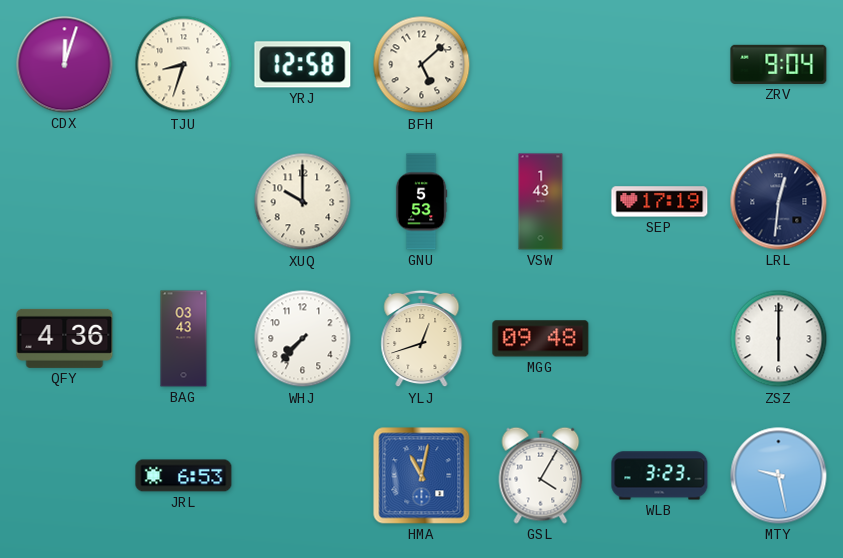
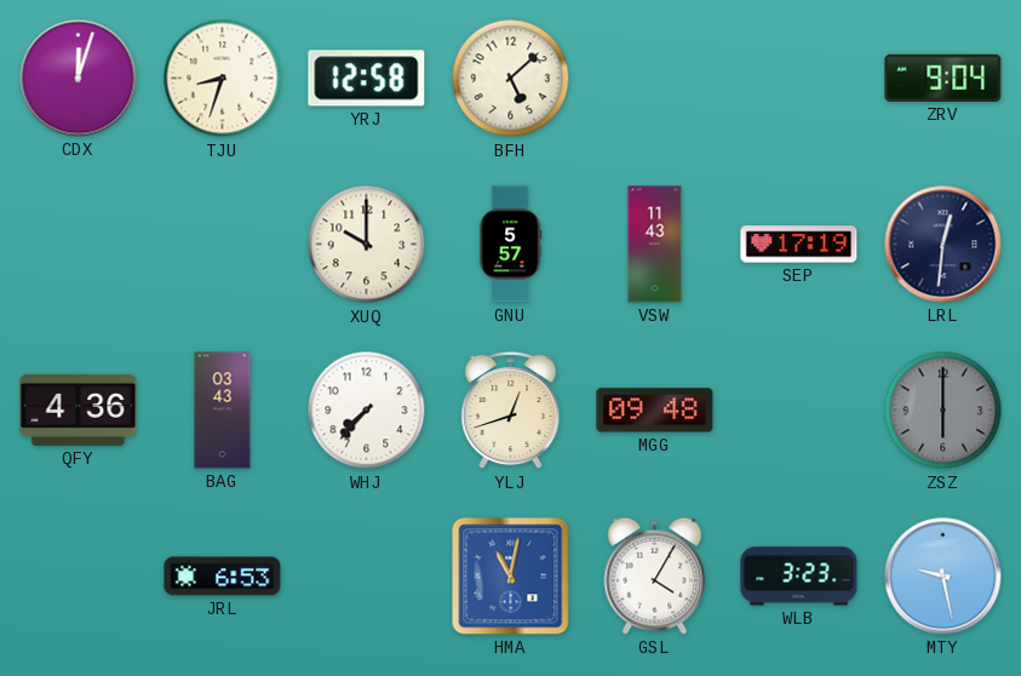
GNU: 5:53 -> 5:57 (510, 245)
VSW: 1:43 -> 11:43 (655, 245)
ZSZ dial: white -> grey (943, 411)
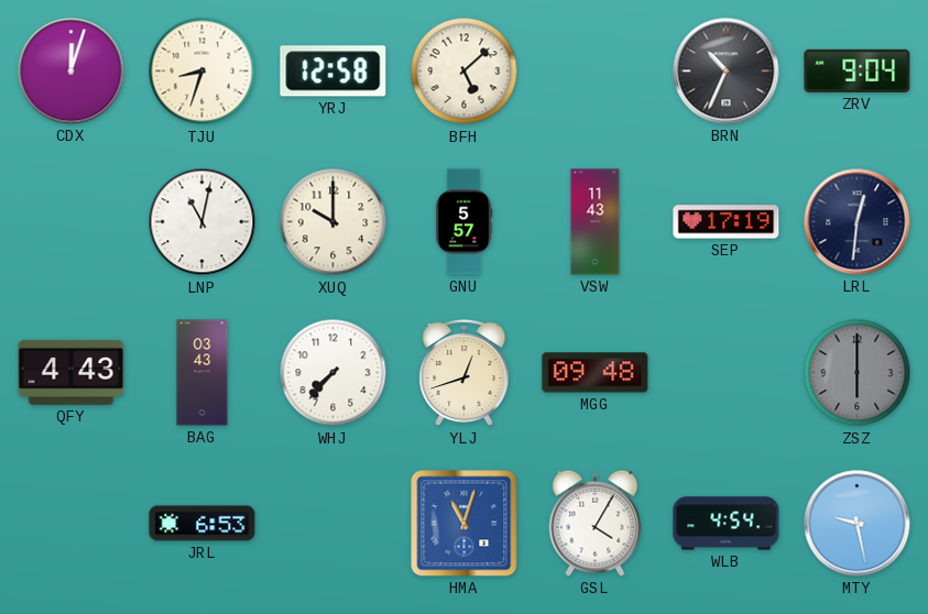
BRN: none -> 10:34 (727, 72)
LNP: none -> 11:02 (203, 222)
QFY: 4:36 -> 4:43 (72, 372)
HMA: 11:02 -> 11:03 (465, 524)
WLB: 3:23 -> 4:54 (727, 524)
